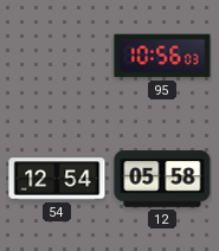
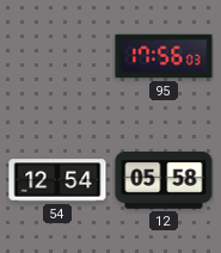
95: 10:56 -> 17:56 (164, 56)
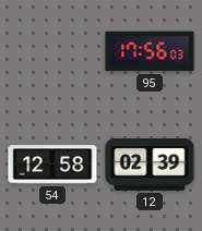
54: 12:54 -> 12:58 (52, 165)
12: 05:58 -> 02:39 (150, 165)
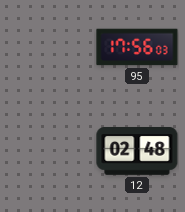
54: 12:58 -> none (52, 165)
12: 02:39 -> 02:48 (137, 151)
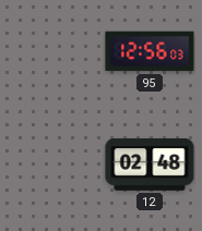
95: 17:56 -> 12:56 (150, 51)
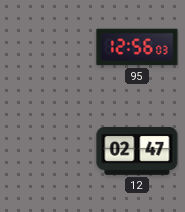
12: 02:48 -> 02:47 (137, 151)
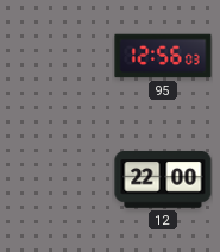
12: 02:47 -> 22:00 (163, 179)
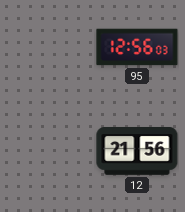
12: 22:00 -> 21:56 (137, 151)
